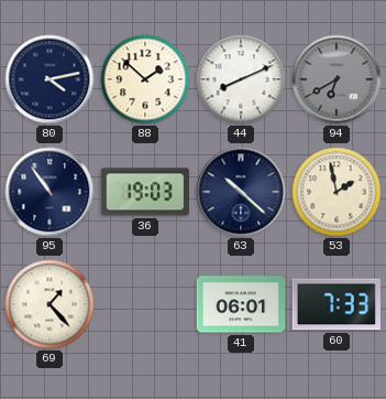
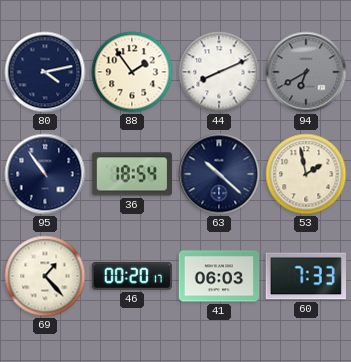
88: 1:52 -> 1:54 (132, 72)
36: 19:03 -> 18:54 (132, 174)
46: none -> 00:20 (131, 277)
41: 06:01 -> 06:03 (219, 276)
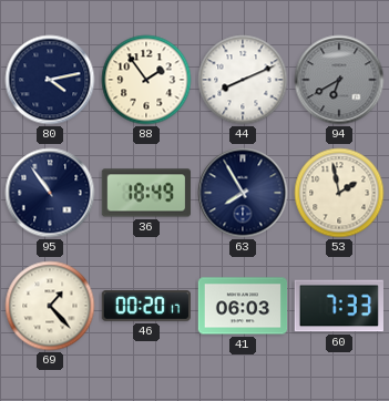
36: 18:54 -> 18:49 (146, 193)
63: 10:22 -> 7:55 (243, 193)
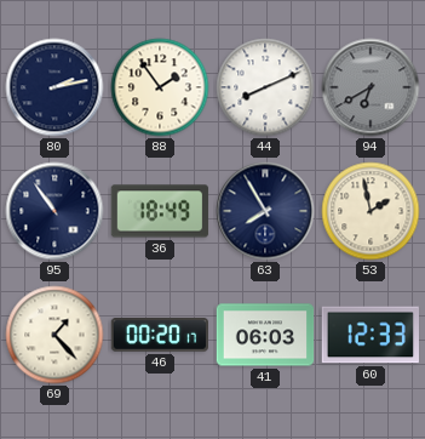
80: 4:13 -> 2:13 (54, 87)
60: 7:33 -> 12:33 (369, 335)
